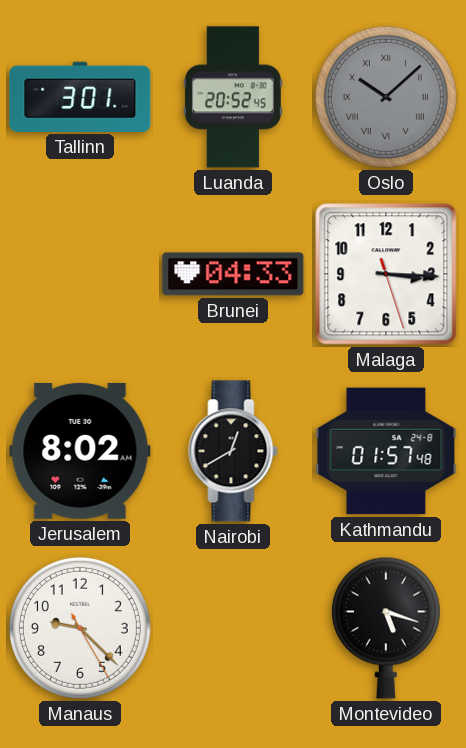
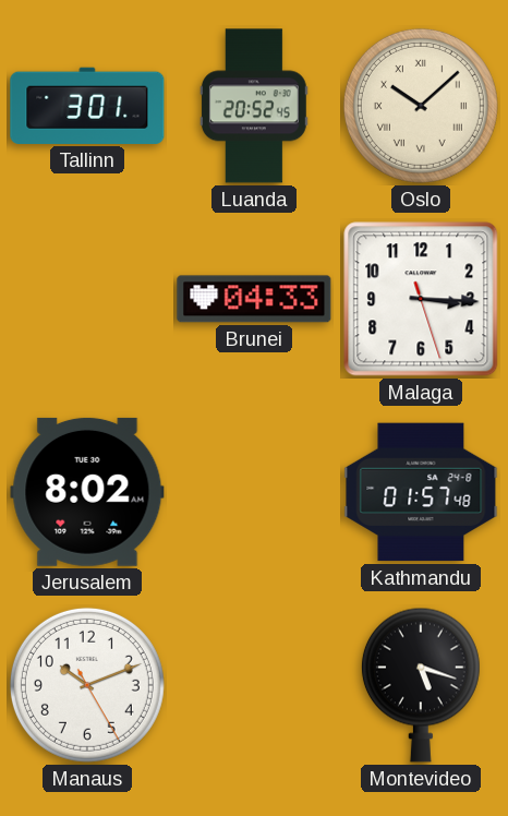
Oslo dial: grey -> cream (421, 106)
Nairobi: 12:40 -> none (233, 451)
Manaus: 9:22 -> 10:11 (87, 685)
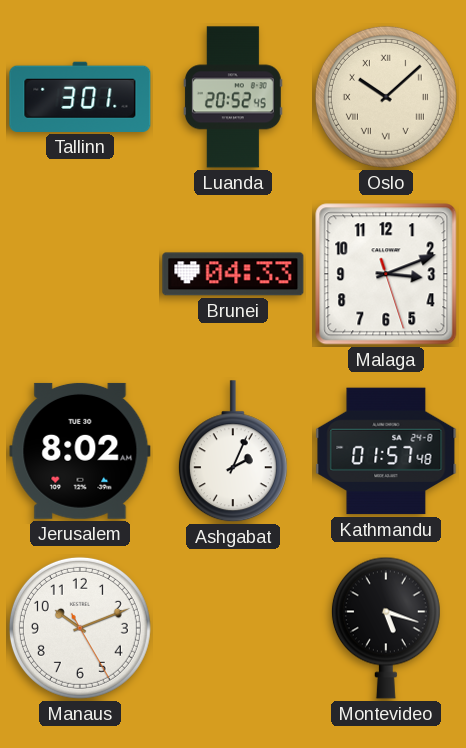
Malaga: 3:15 -> 3:11 (386, 274)
Ashgabat: none -> 2:04 (233, 452)
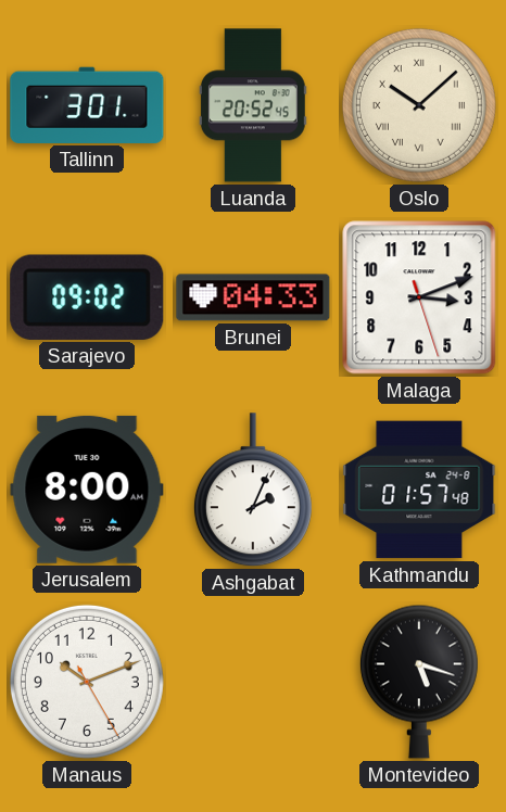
Sarajevo: none -> 09:02 (87, 297)
Jerusalem: 8:02 -> 8:00 (87, 490)
